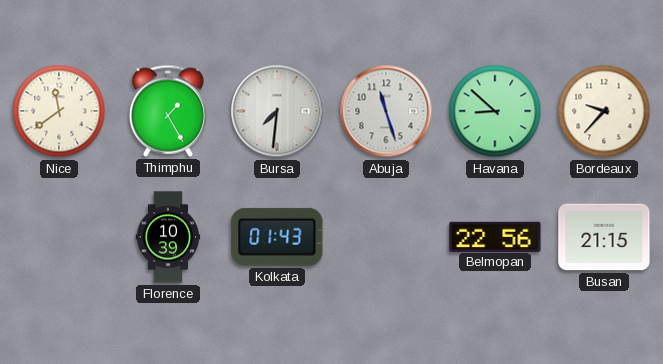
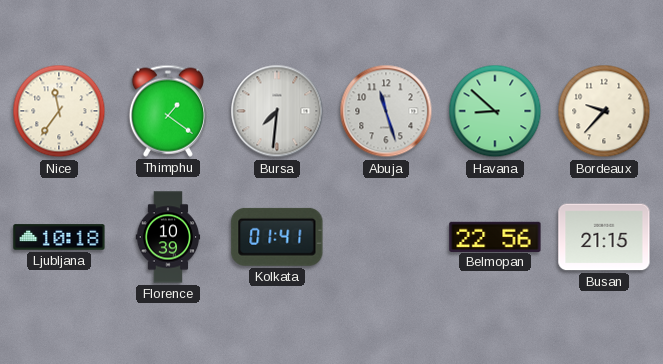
Nice: 11:39 -> 11:36 (59, 111)
Thimphu: 1:25 -> 1:21 (167, 111)
Ljubljana: none -> 10:18 (59, 237)
Kolkata: 01:43 -> 01:41 (277, 237)
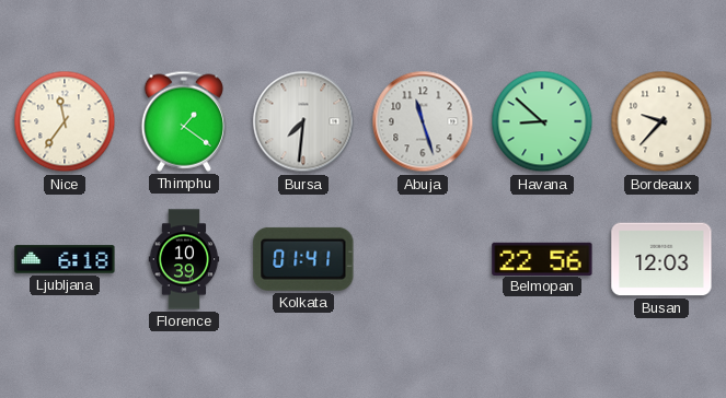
Ljubljana: 10:18 -> 6:18 (65, 259)
Busan: 21:15 -> 12:03 (661, 259)
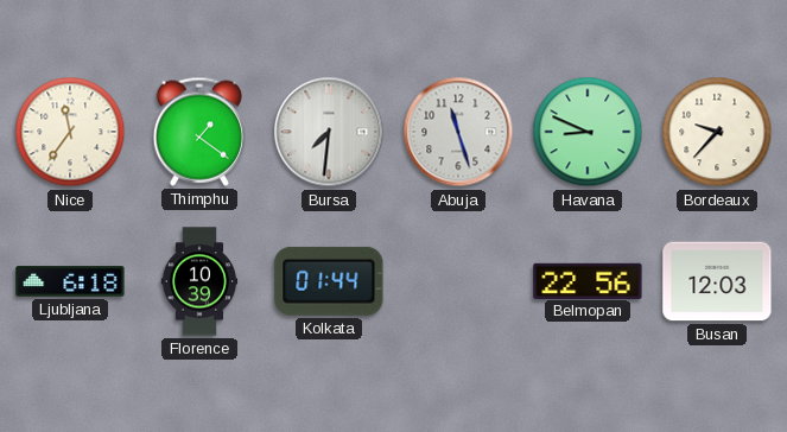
Havana: 8:52 -> 8:49 (588, 132)
Kolkata: 01:41 -> 01:44 (329, 281)
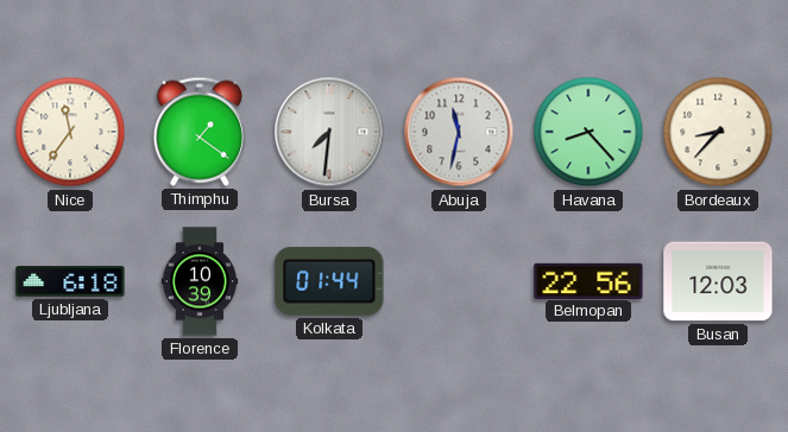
Abuja: 11:27 -> 11:32 (459, 132)
Havana: 8:49 -> 8:23 (588, 132)
Bordeaux: 9:37 -> 8:37 (718, 132)
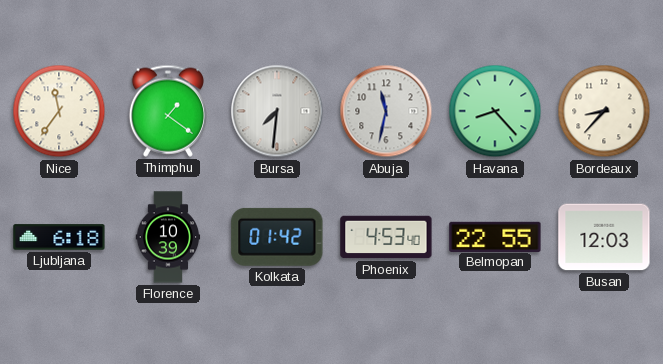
Kolkata: 01:44 -> 01:42 (277, 237)
Phoenix: none -> 4:53 (386, 237)
Belmopan: 22:56 -> 22:55 (495, 236)
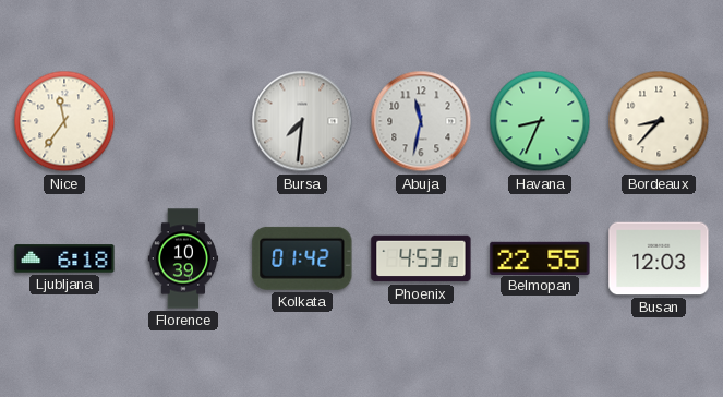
Thimphu: 1:21 -> none (167, 111)
Havana: 8:23 -> 8:34 (540, 121)
Phoenix: 4:53:40 -> 4:53:10 (421, 258)
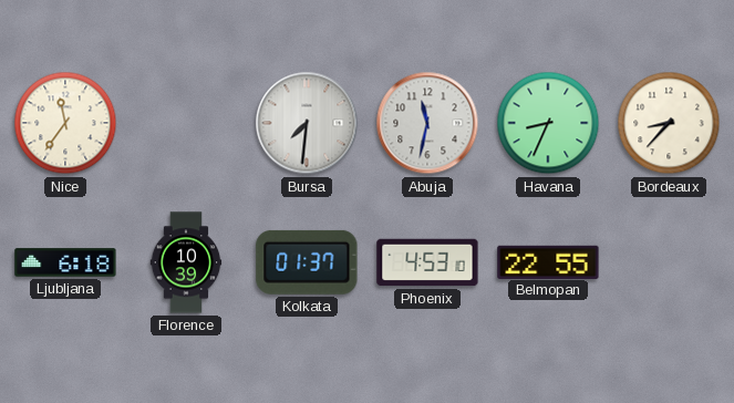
Kolkata: 01:42 -> 01:37 (307, 262)
Busan: 12:03 -> none (659, 258)
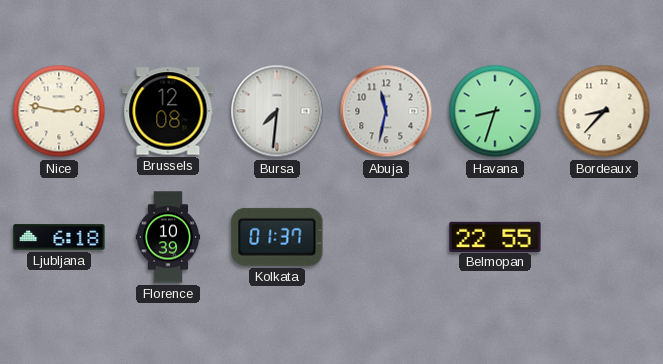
Nice: 11:36 -> 2:47 (59, 111)
Brussels: none -> 12:08 (168, 111)
Havana: 8:34 -> 8:33 (495, 111)
Phoenix: 4:53 -> none (427, 262)
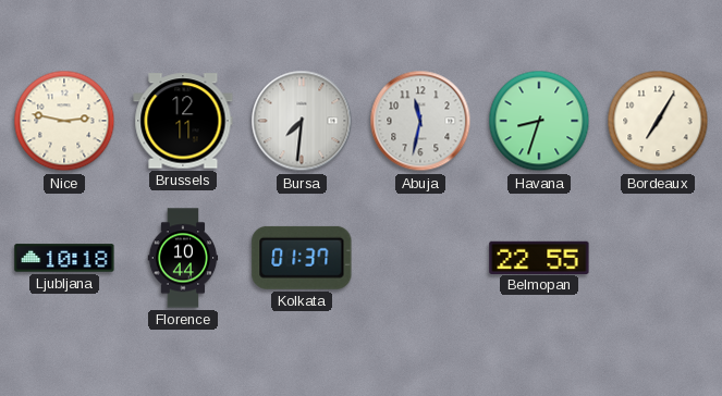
Brussels: 12:08 -> 12:11 (183, 121)
Bordeaux: 8:37 -> 7:05 (658, 121)
Ljubljana: 6:18 -> 10:18 (64, 258)
Florence: 10:39 -> 10:44 (183, 258)
